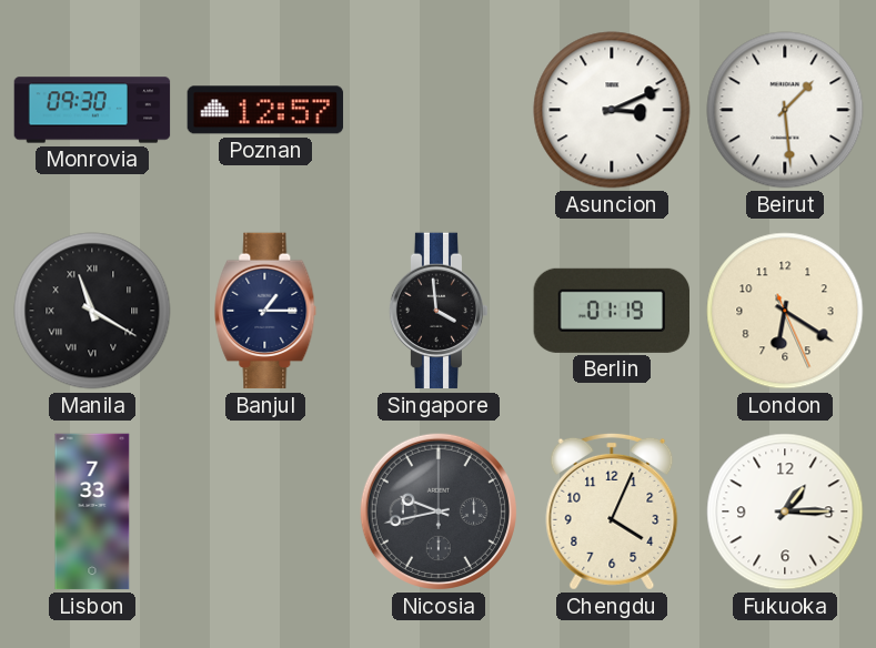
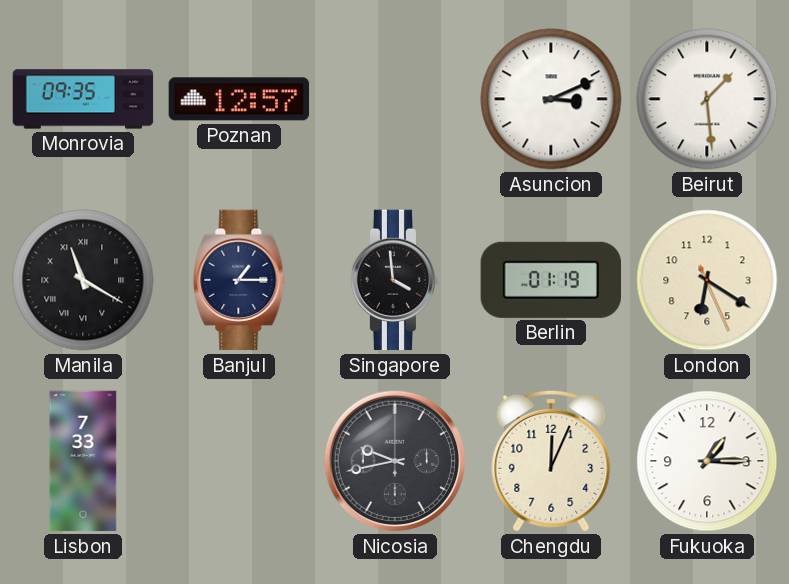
Monrovia: 09:30 -> 09:35 (83, 99)
Chengdu: 4:04 -> 12:04 (551, 461)
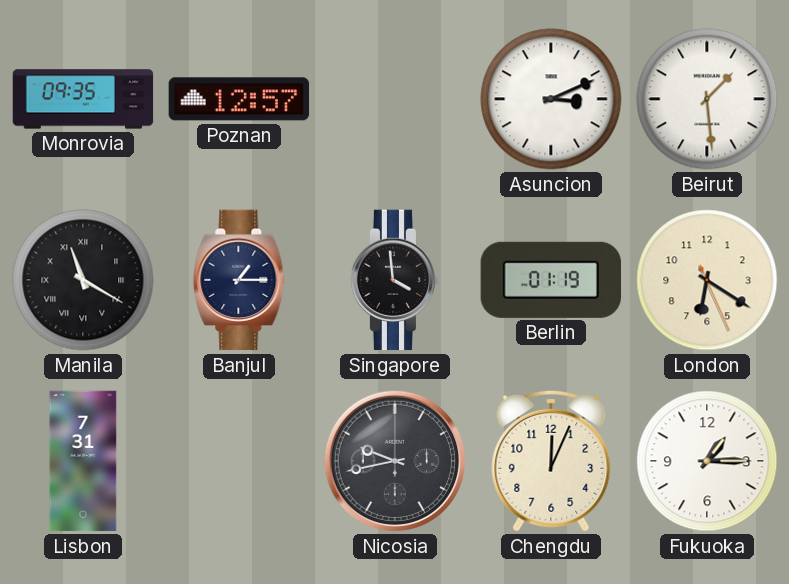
Lisbon: 7:33 -> 7:31 (83, 461)
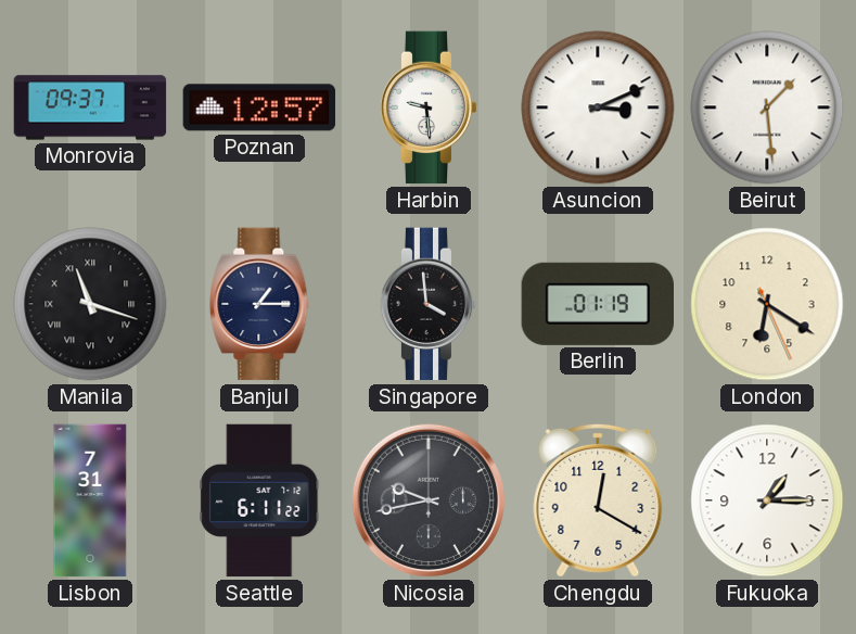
Monrovia: 09:35 -> 09:37 (90, 107)
Harbin: none -> 9:29 (429, 107)
Manila: 11:20 -> 11:18 (90, 304)
Seattle: none -> 6:11 (259, 500)
Chengdu: 12:04 -> 12:20 (598, 500)
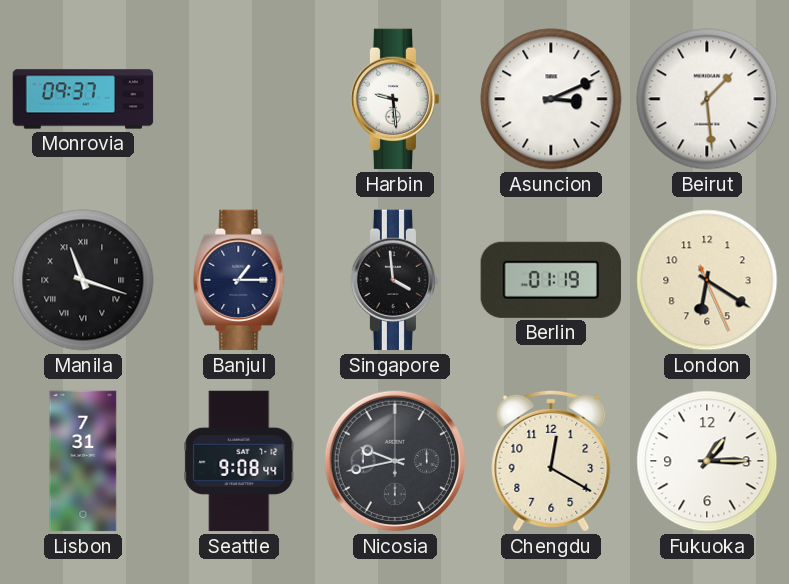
Poznan: 12:57 -> none (259, 107)
Seattle: 6:11 -> 9:08 (239, 461)
